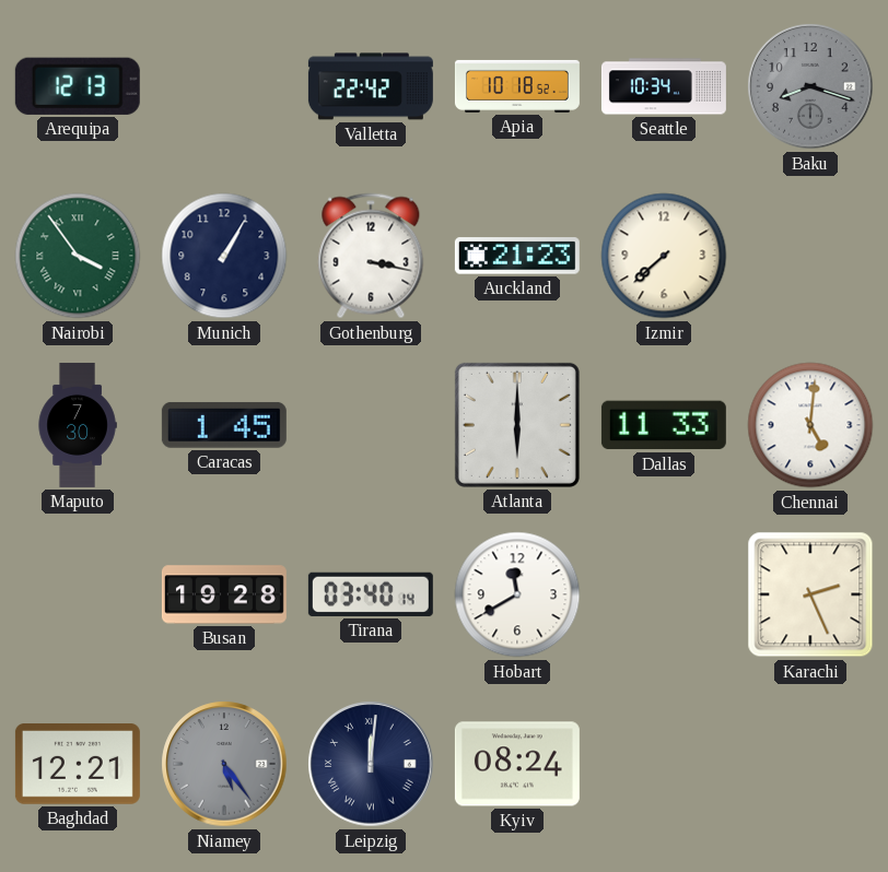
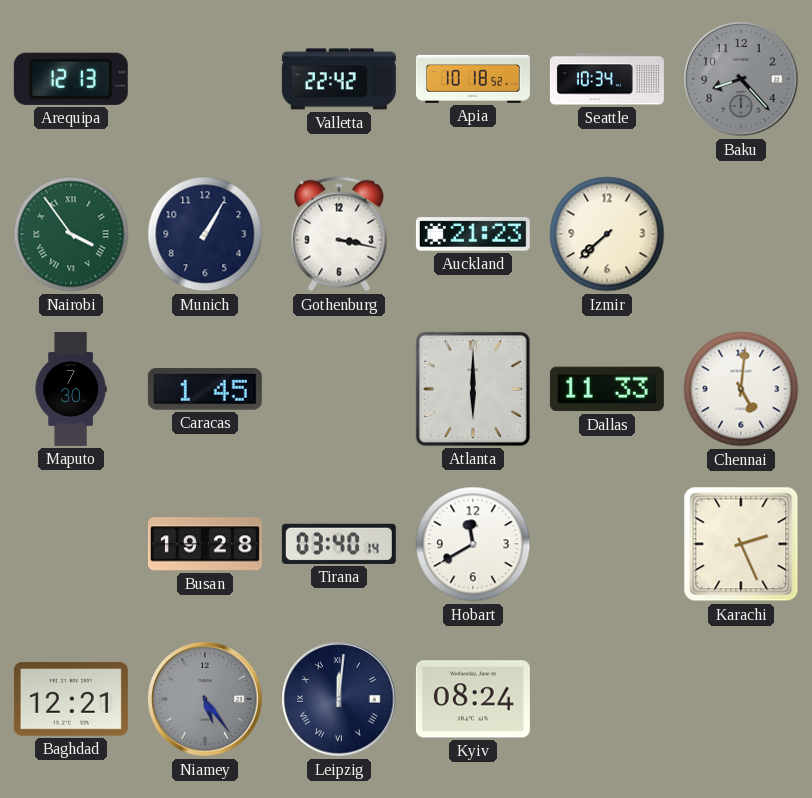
Baku: 8:18 -> 8:23 (741, 79)
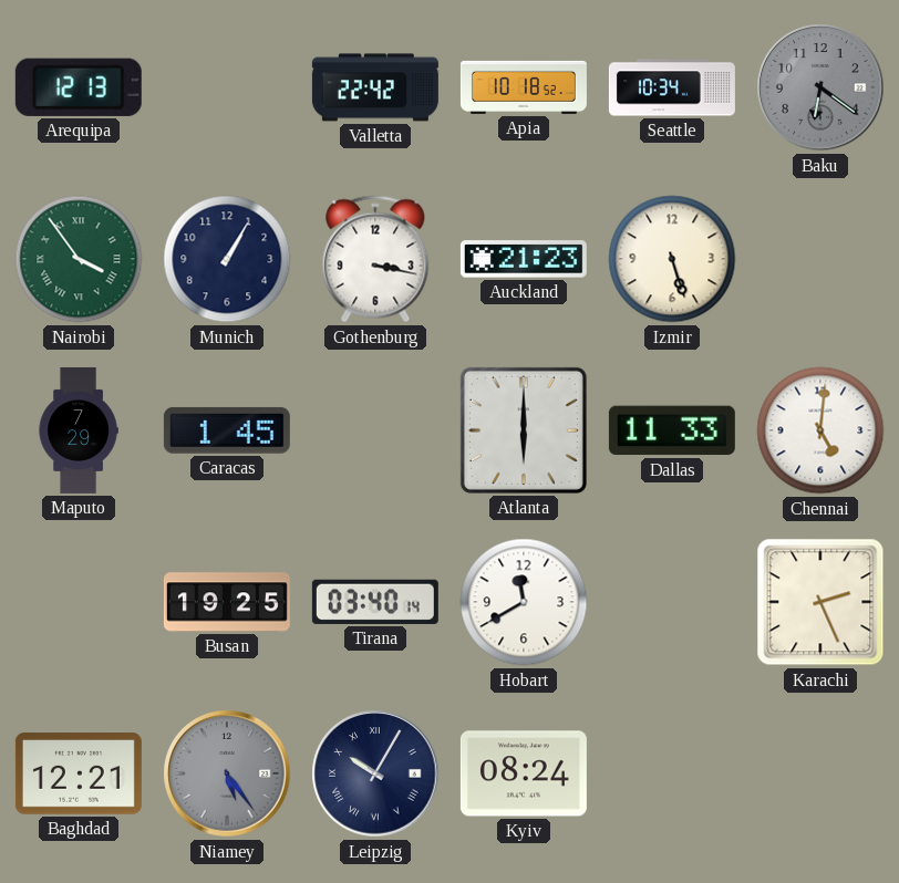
Baku: 8:23 -> 6:21 (820, 87)
Izmir: 7:38 -> 5:27 (672, 259)
Maputo: 7:30 -> 7:29 (79, 430)
Busan: 19:28 -> 19:25 (227, 602)
Leipzig: 12:01 -> 10:05 (375, 773)
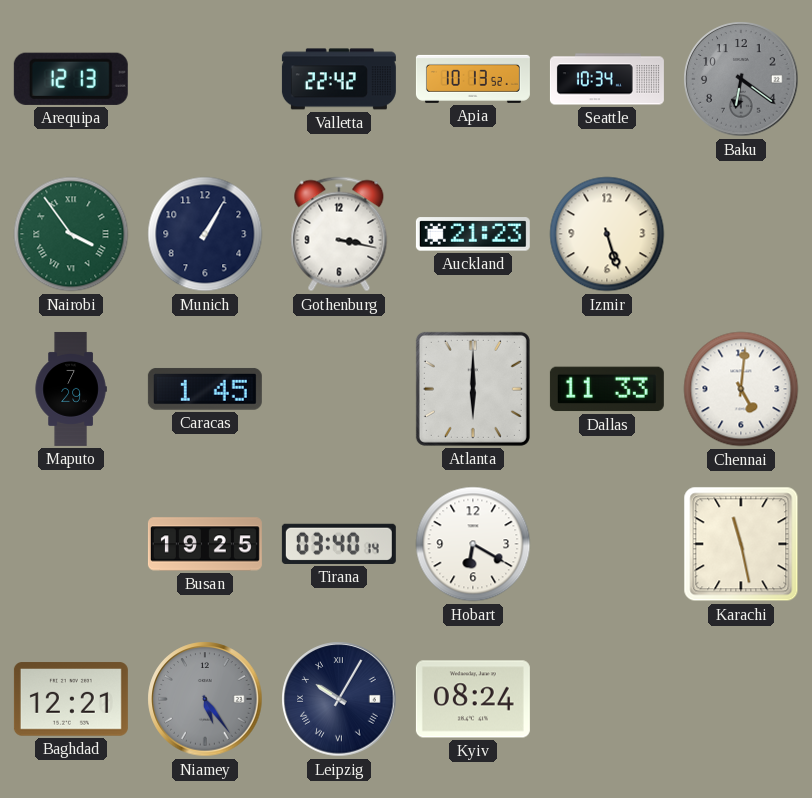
Apia: 10:18 -> 10:13 (473, 79)
Hobart: 11:40 -> 6:20 (473, 544)
Karachi: 2:26 -> 11:28 (741, 544)
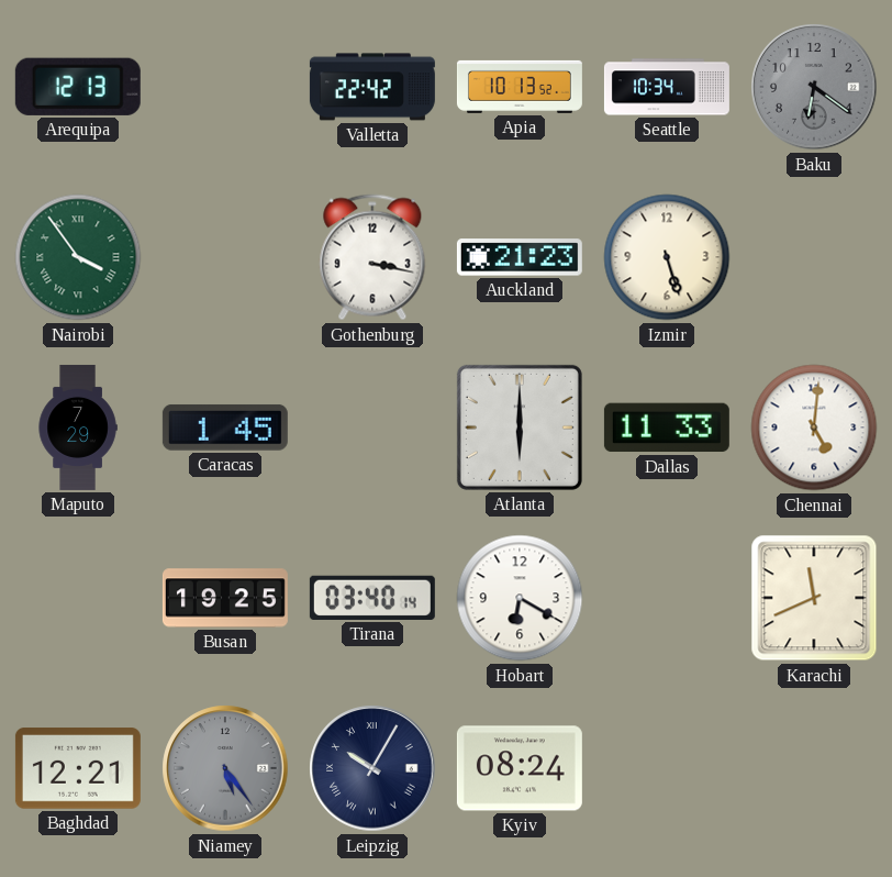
Munich: 1:05 -> none (205, 234)
Karachi: 11:28 -> 11:41 (814, 598)
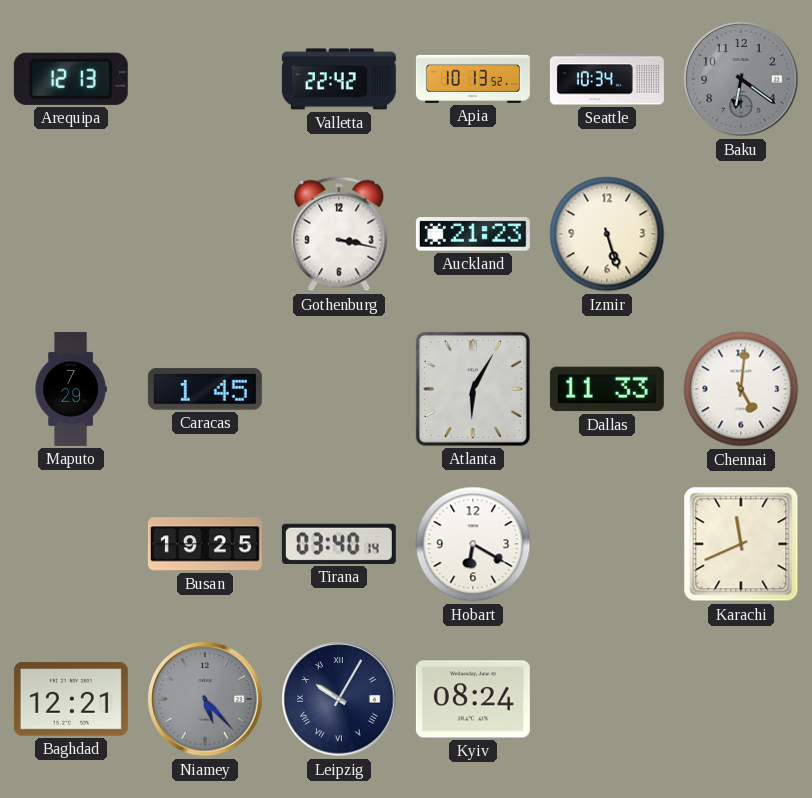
Nairobi: 3:54 -> none (78, 257)
Atlanta: 6:00 -> 6:05 (473, 389)
Niamey: 5:24 -> 5:23 (205, 699)
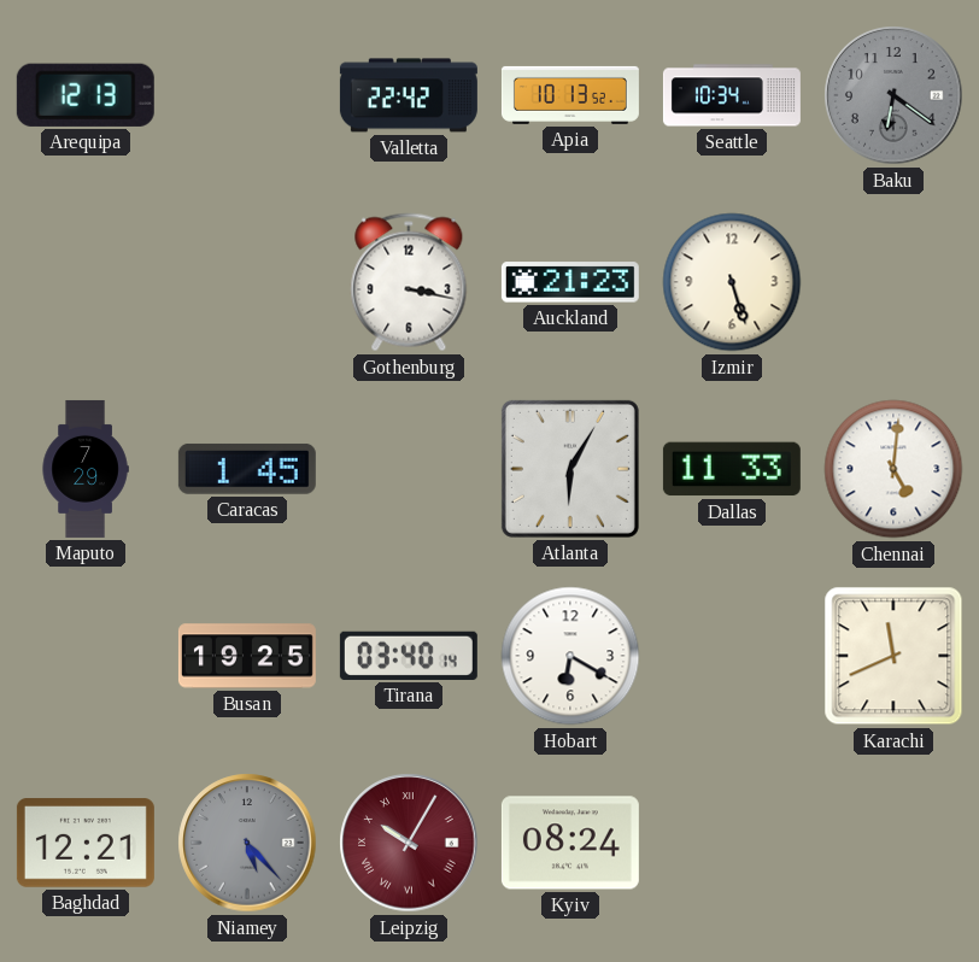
Leipzig dial: navy -> burgundy (409, 843)
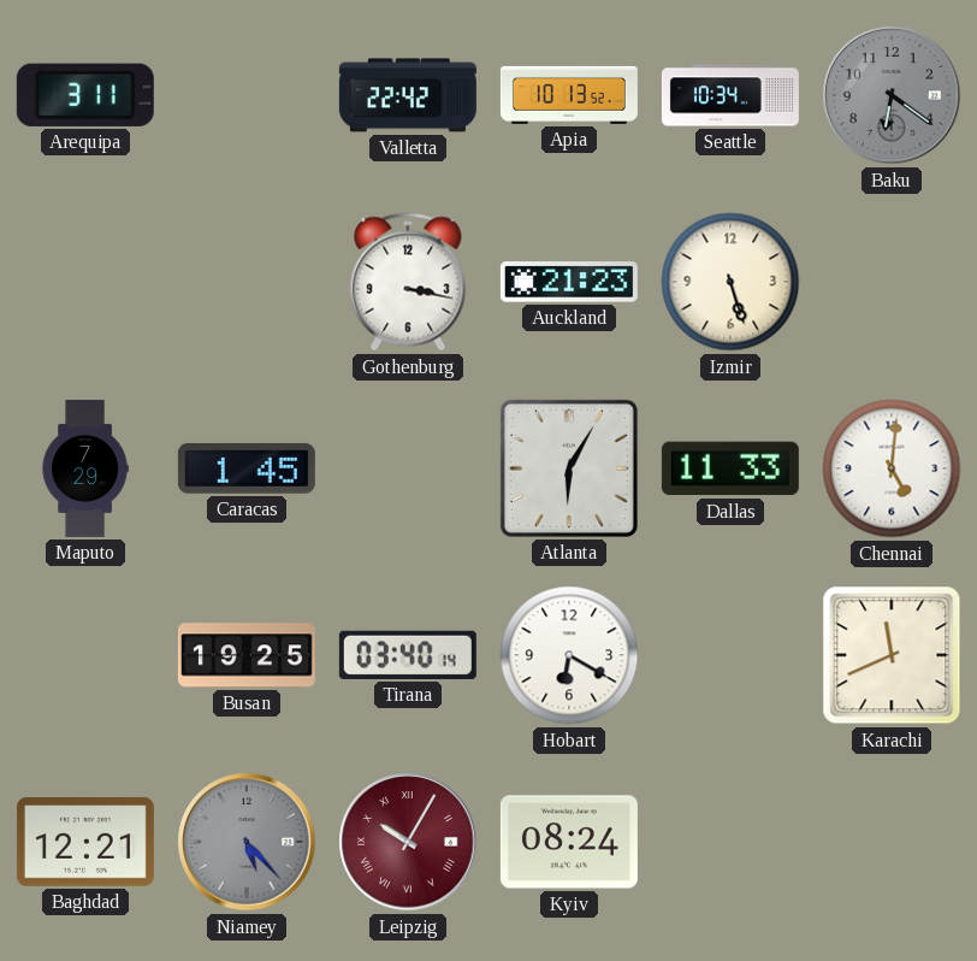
Arequipa: 12:13 -> 3:11 (85, 95)
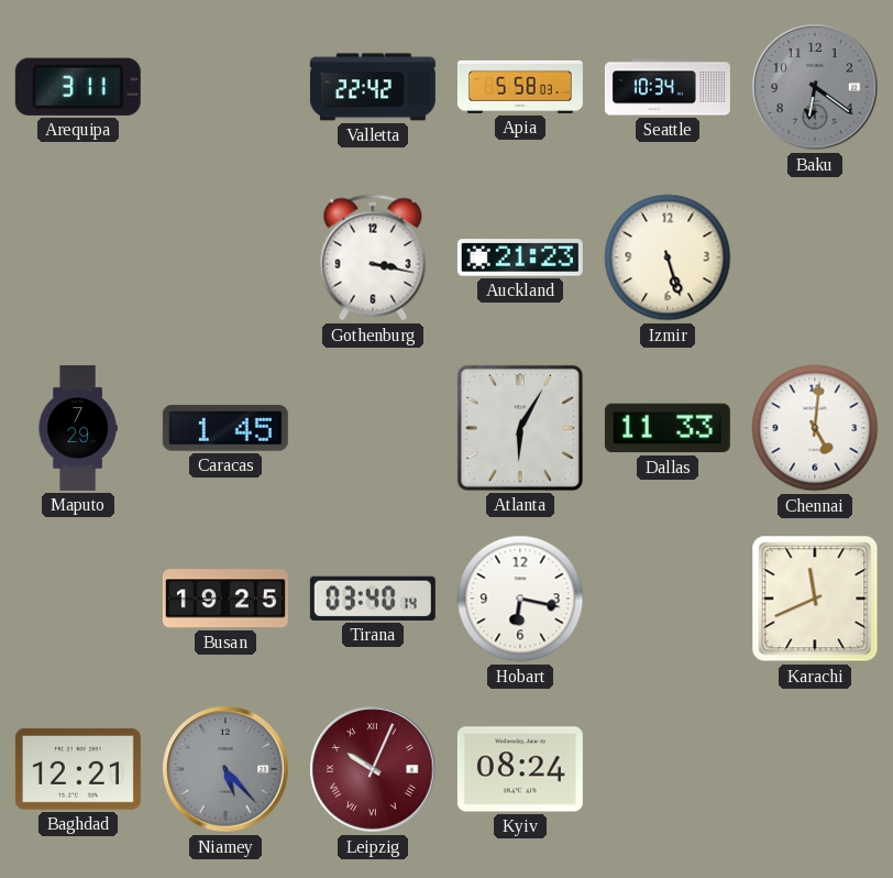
Apia: 10:13 -> 5:58 (520, 87)
Hobart: 6:20 -> 6:17 (520, 599)
Leipzig: 10:05 -> 10:04 (373, 769)
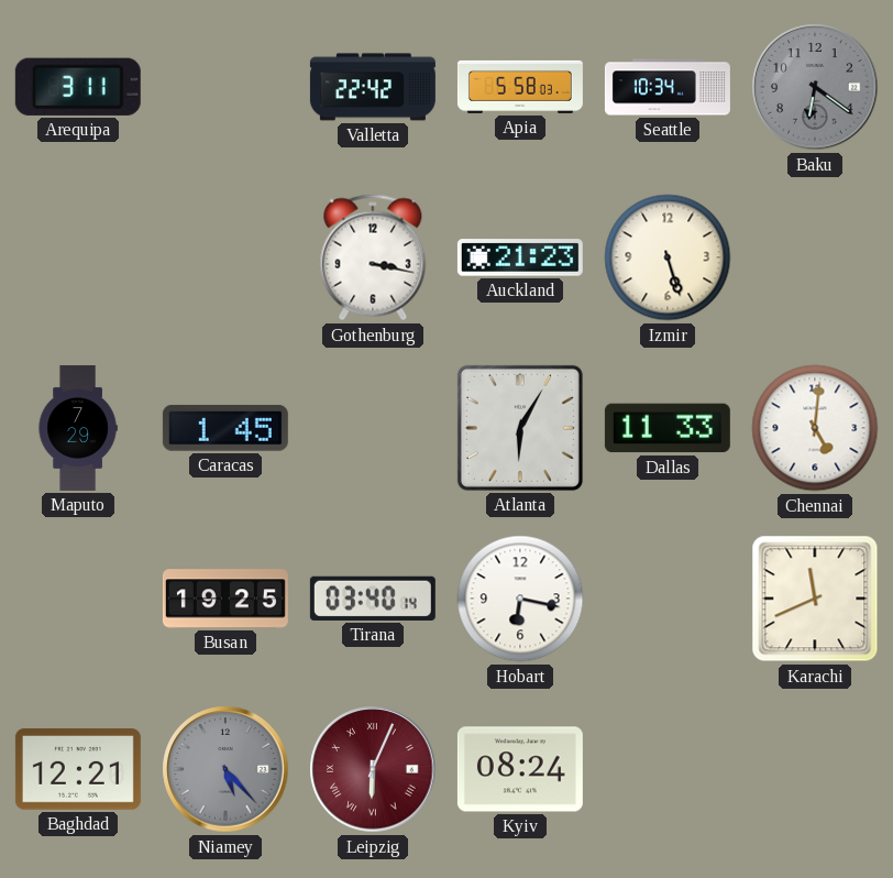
Leipzig: 10:04 -> 6:04 (373, 769)
